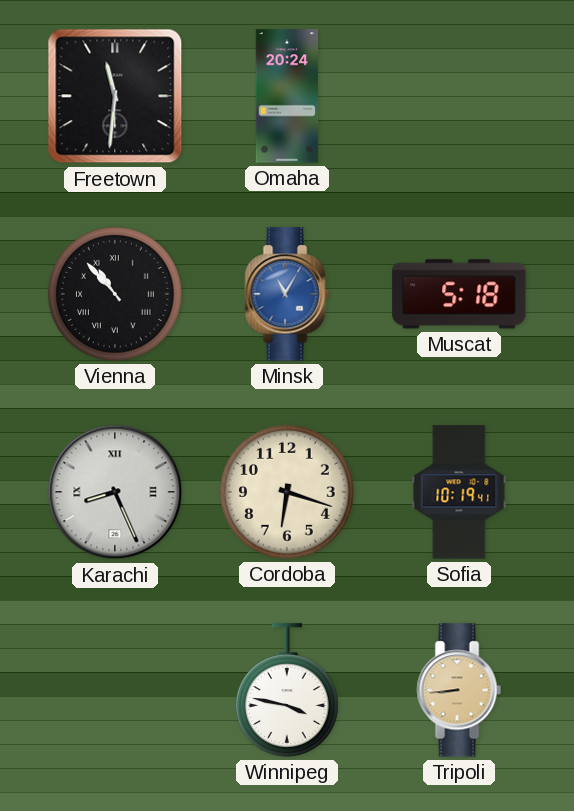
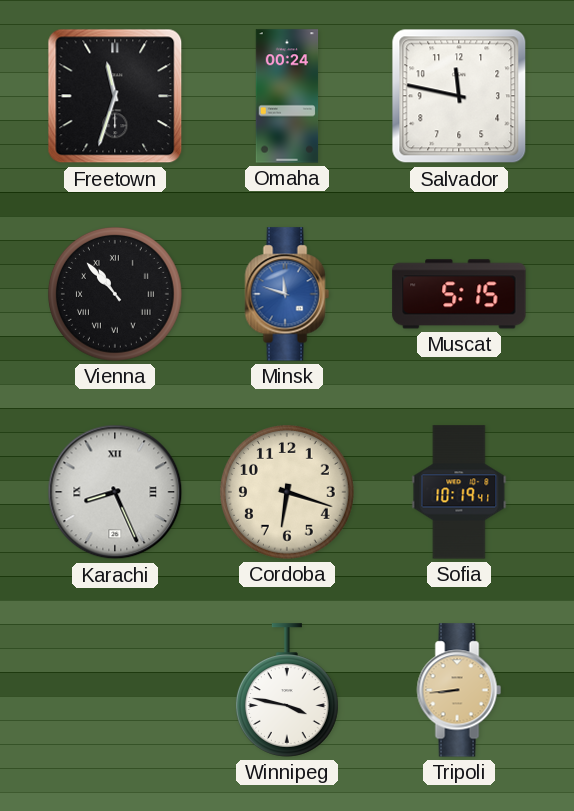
Freetown: 11:31 -> 11:33 (115, 96)
Omaha: 20:24 -> 00:24 (287, 96)
Salvador: none -> 11:47 (459, 96)
Minsk: 11:05 -> 11:48 (287, 294)
Muscat: 5:18 -> 5:15 (459, 294)
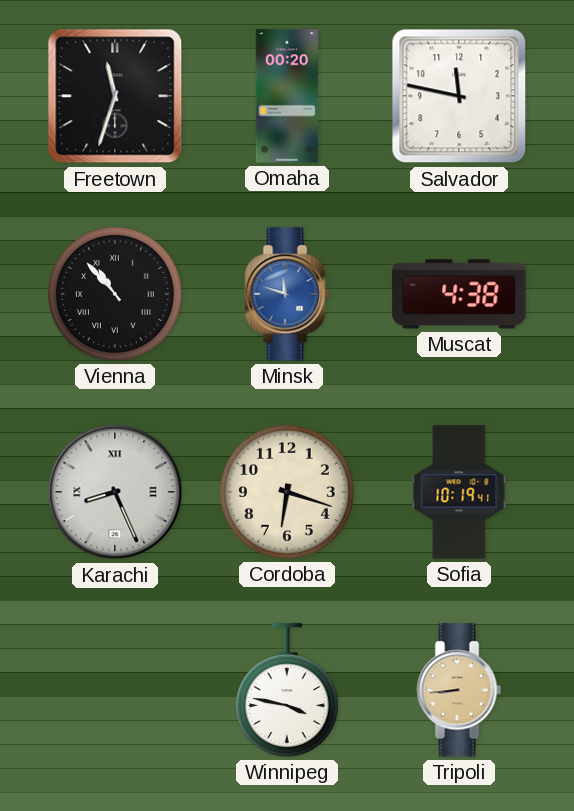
Omaha: 00:24 -> 00:20 (287, 96)
Muscat: 5:15 -> 4:38 (459, 294)
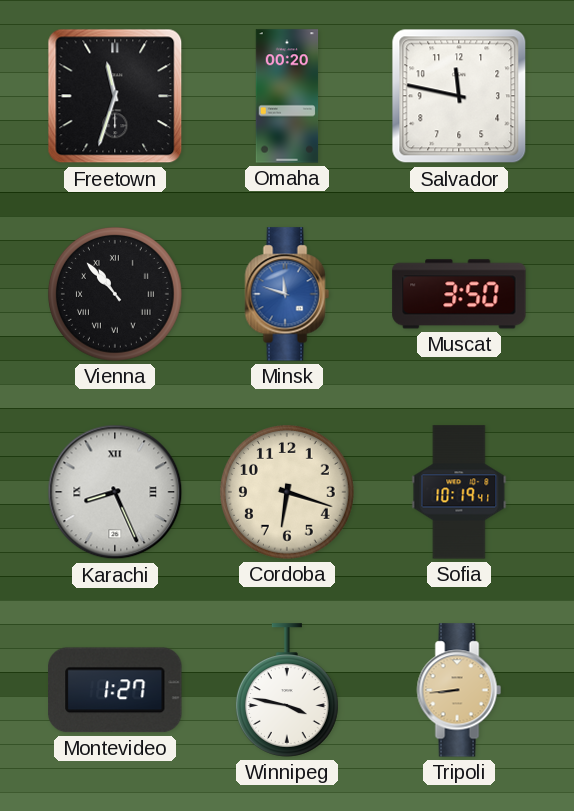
Muscat: 4:38 -> 3:50 (459, 294)
Montevideo: none -> 1:27 (115, 690)
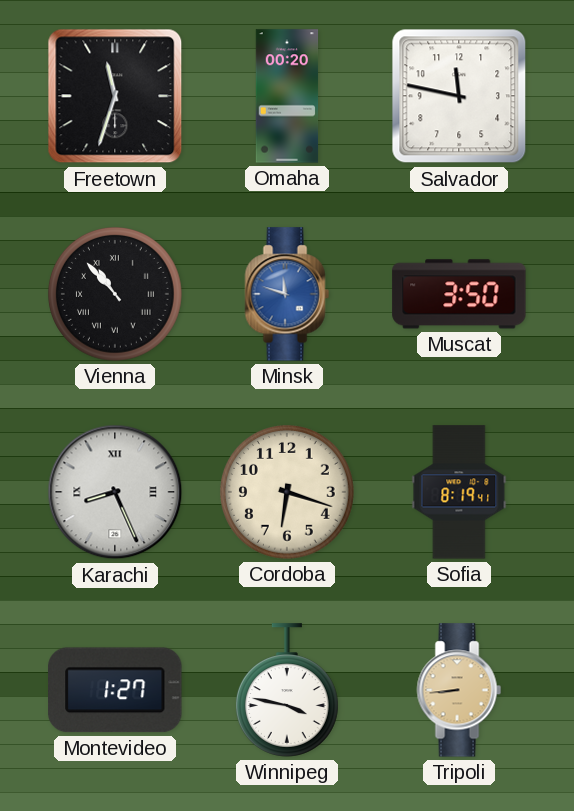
Sofia: 10:19 -> 8:19 (459, 492)
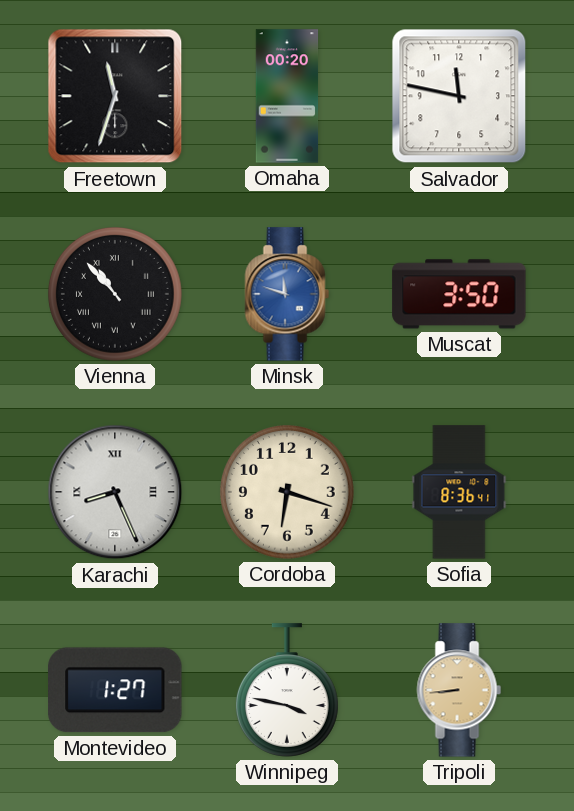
Sofia: 8:19 -> 8:36 (459, 492)
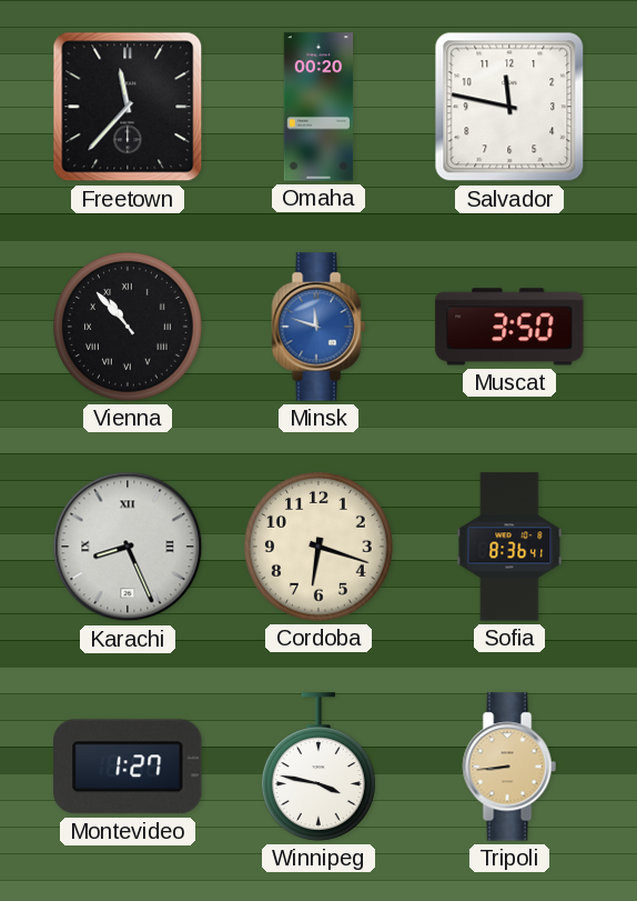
Freetown: 11:33 -> 11:37 (128, 107)
